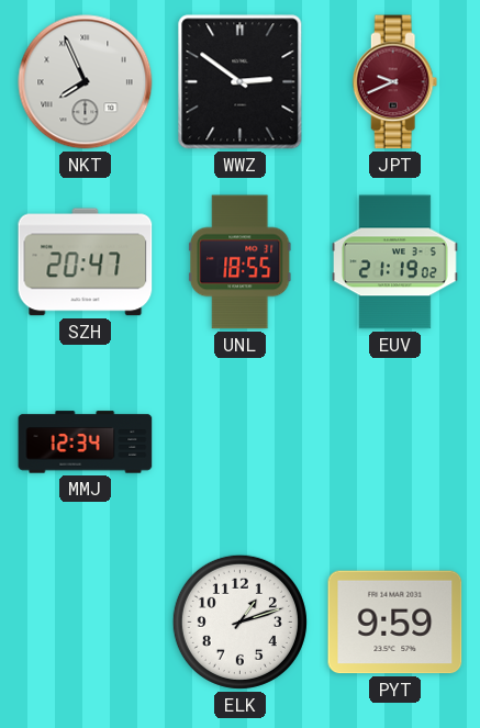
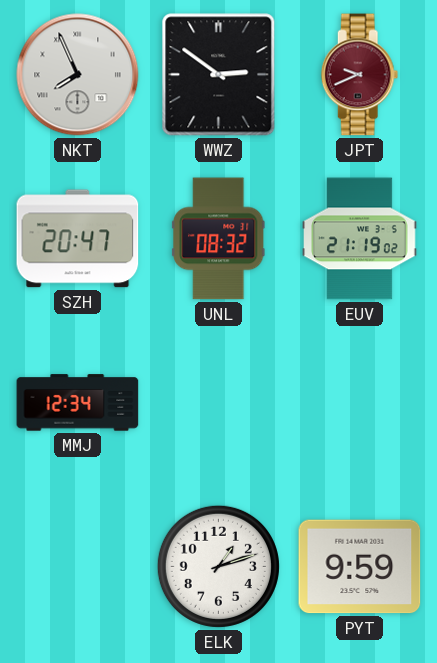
UNL: 18:55 -> 08:32 (218, 239)
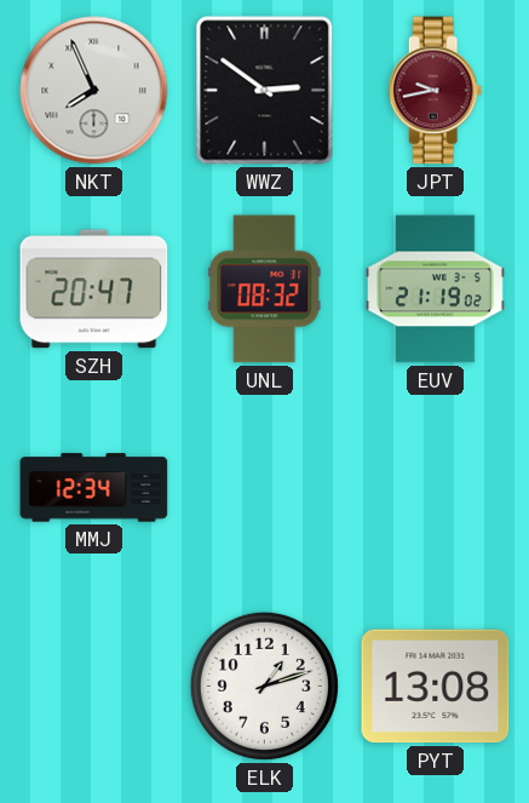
JPT: 9:41 -> 9:43 (436, 91)
PYT: 9:59 -> 13:08 (436, 687)
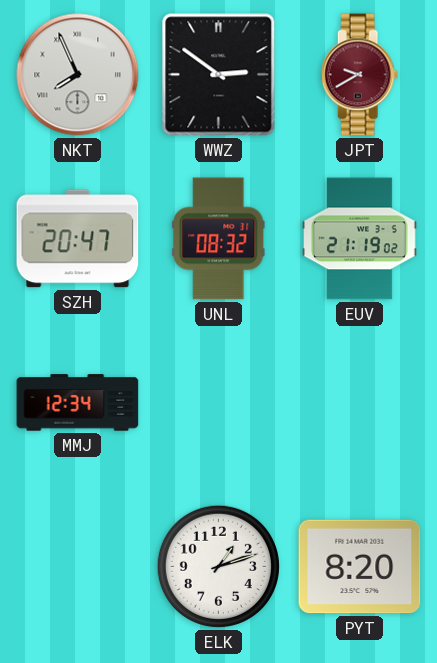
JPT: 9:43 -> 9:40 (360, 75)
PYT: 13:08 -> 8:20 (360, 567)
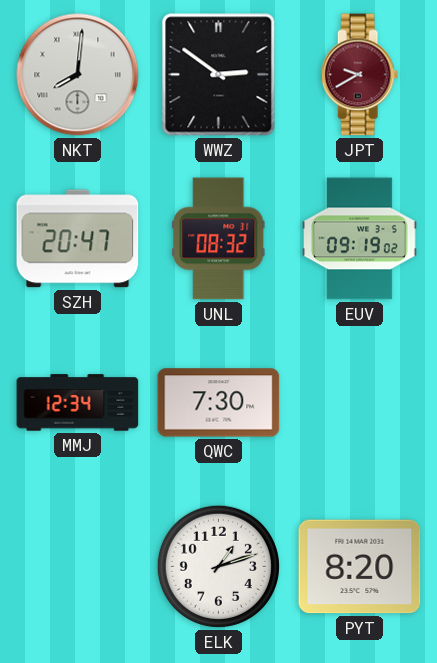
NKT: 7:56 -> 8:01 (78, 75)
EUV: 21:19 -> 09:19 (360, 239)
QWC: none -> 7:30 (219, 403)
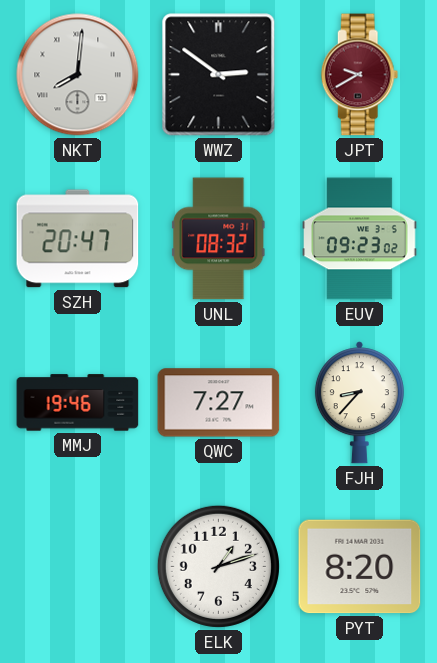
EUV: 09:19 -> 09:23 (360, 239)
MMJ: 12:34 -> 19:46 (78, 403)
QWC: 7:30 -> 7:27 (219, 403)
FJH: none -> 8:37 (359, 403)
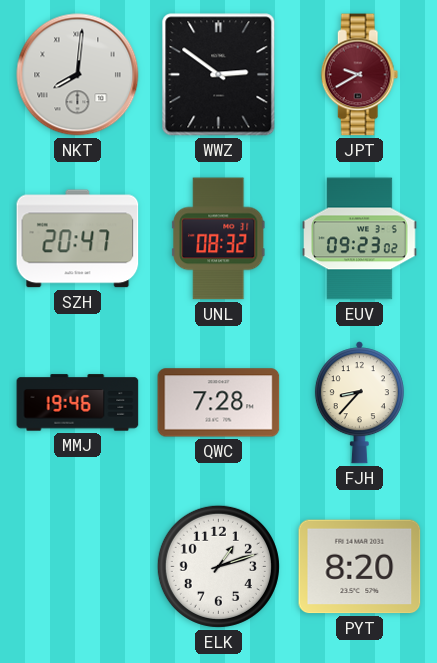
QWC: 7:27 -> 7:28 (219, 403)
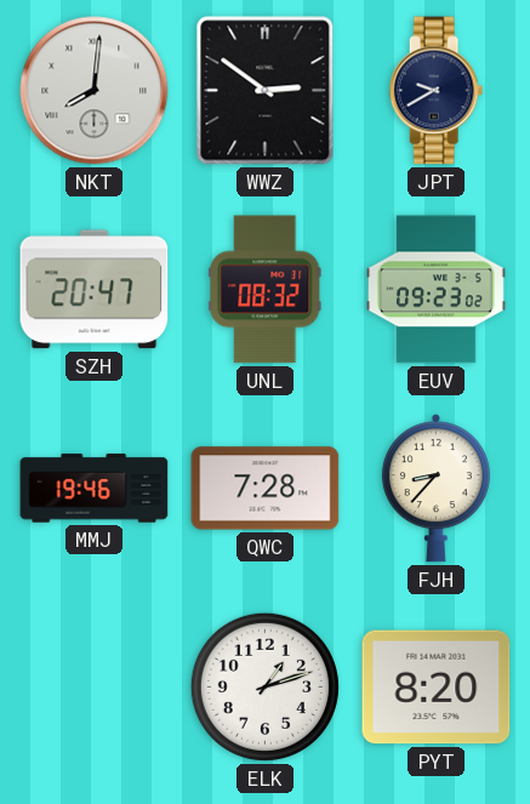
JPT dial: burgundy -> navy (437, 91)
